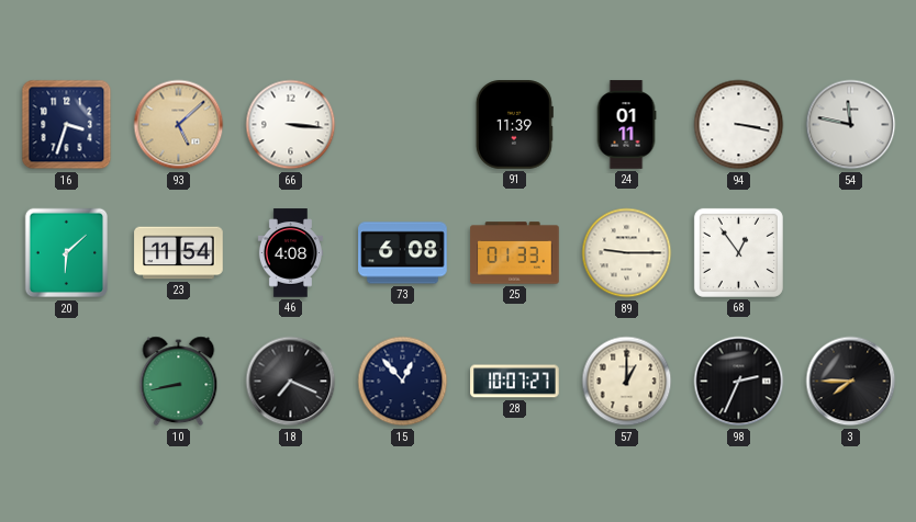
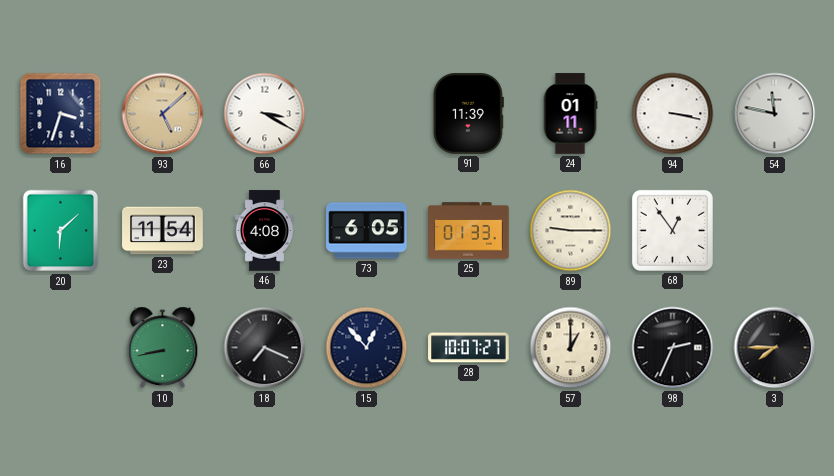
66: 3:16 -> 3:20 (265, 114)
73: 6:08 -> 6:05 (367, 231)
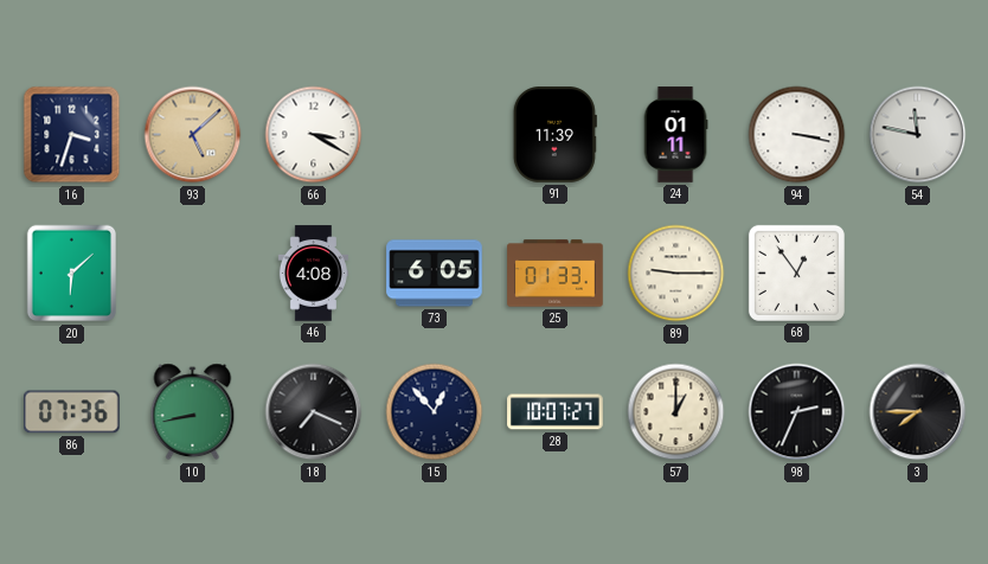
23: 11:54 -> none (163, 231)
86: none -> 07:36 (72, 412)
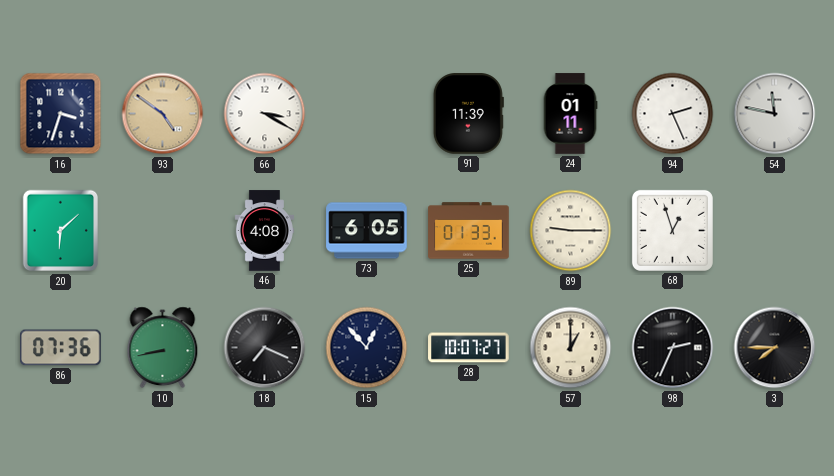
93: 5:08 -> 4:51 (163, 114)
94: 3:17 -> 2:26 (673, 114)
68: 12:54 -> 12:57 (672, 230)
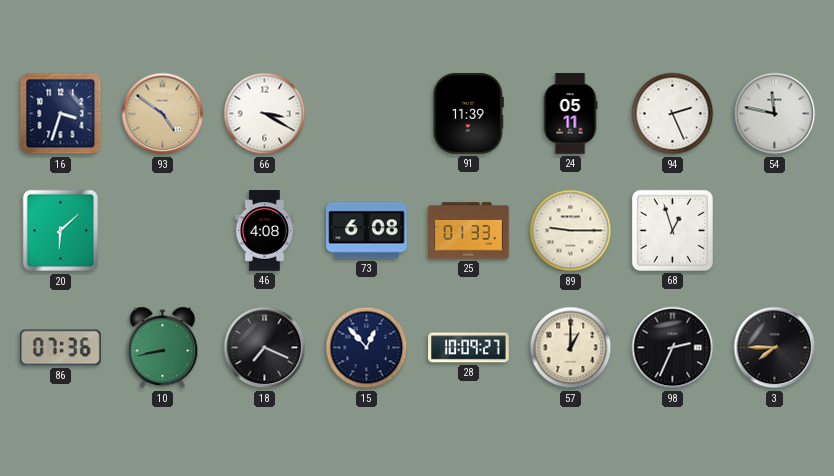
24: 01:11 -> 05:11 (570, 114)
73: 6:05 -> 6:08 (367, 231)
28: 10:07 -> 10:09 (469, 348)
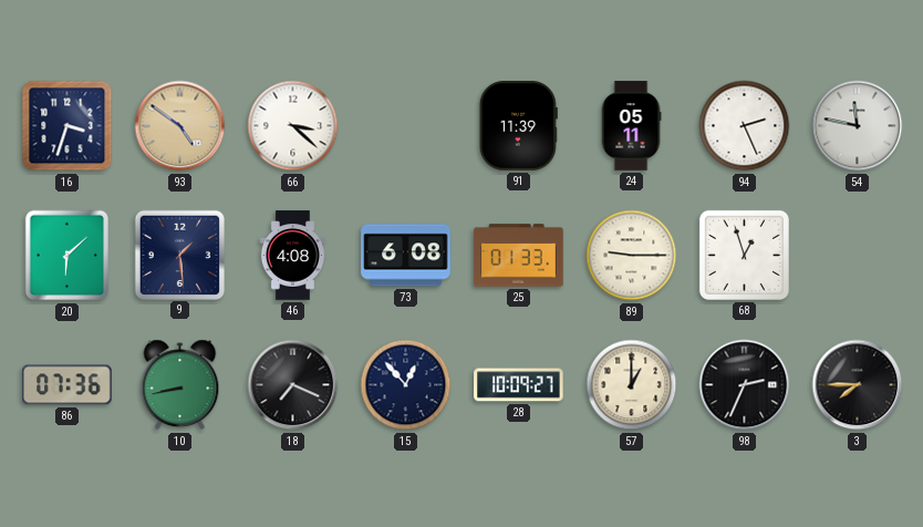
66: 3:20 -> 3:22 (293, 126)
9: none -> 1:29 (179, 255)
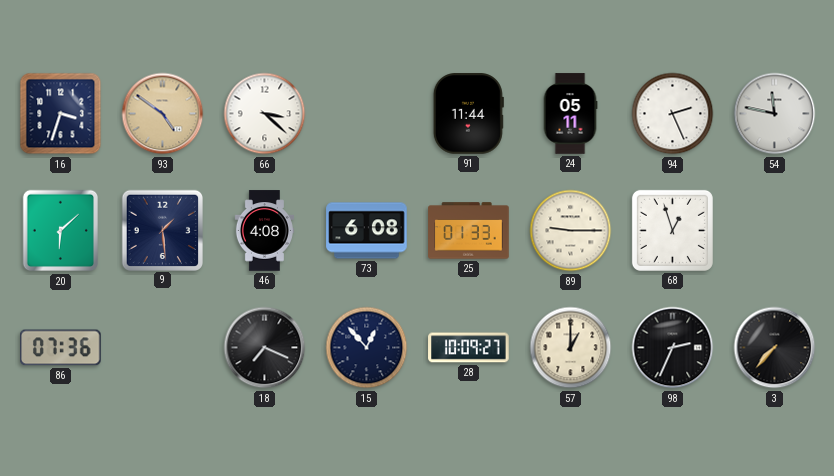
91: 11:39 -> 11:44 (468, 114)
10: 8:43 -> none (180, 385)
3: 7:45 -> 7:37 (775, 348)
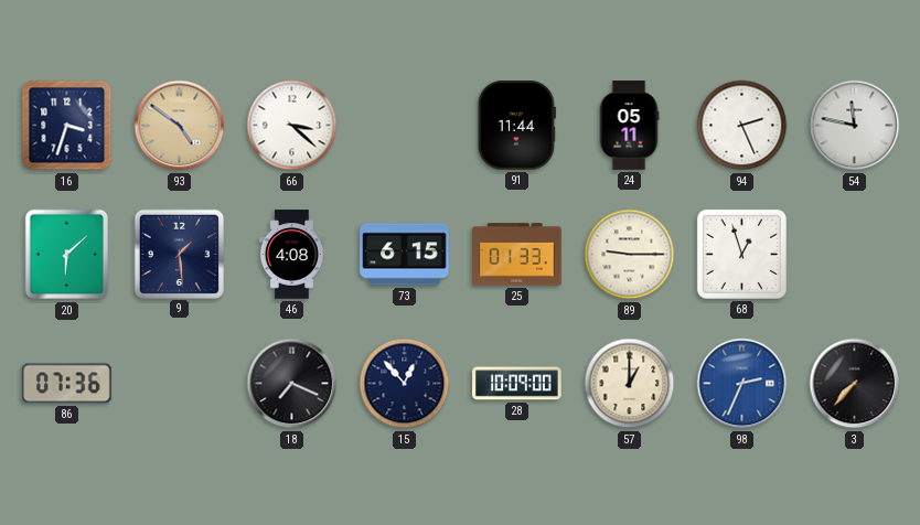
73: 6:08 -> 6:15 (405, 255)
28: 10:09:27 -> 10:09:00 (517, 384)
98 dial: black -> blue (742, 384)
